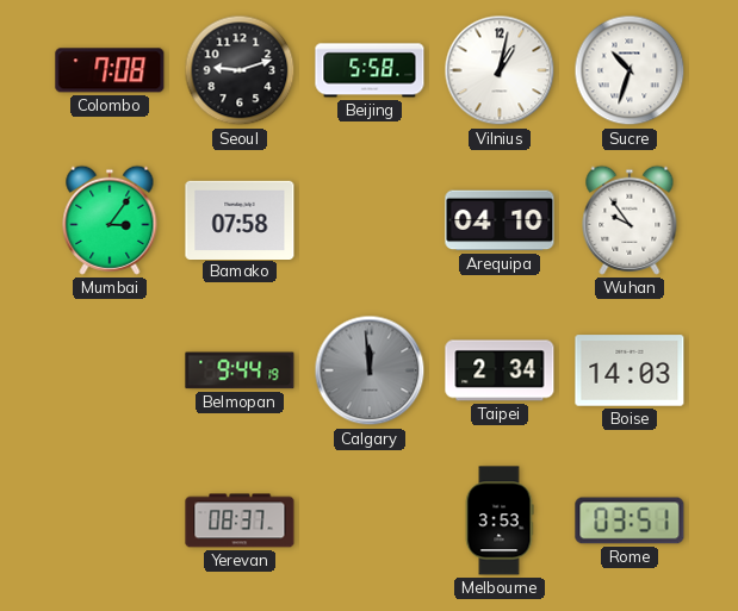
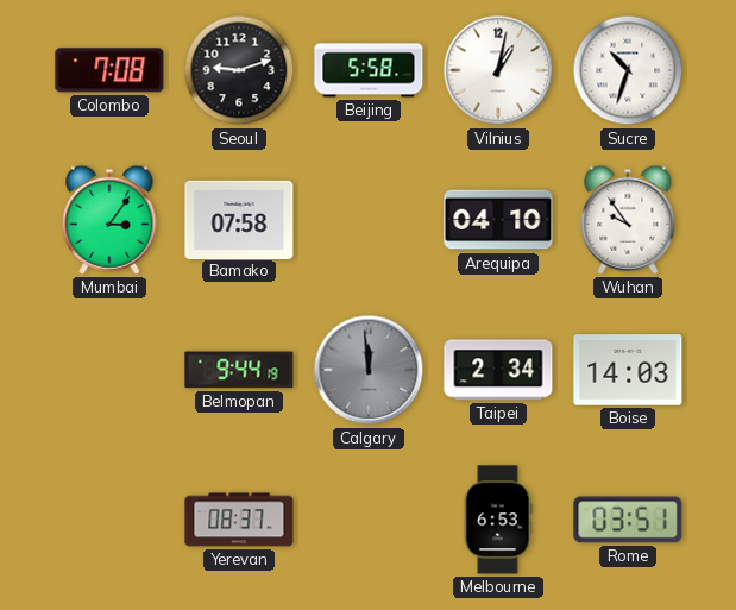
Melbourne: 3:53 -> 6:53 (498, 520)
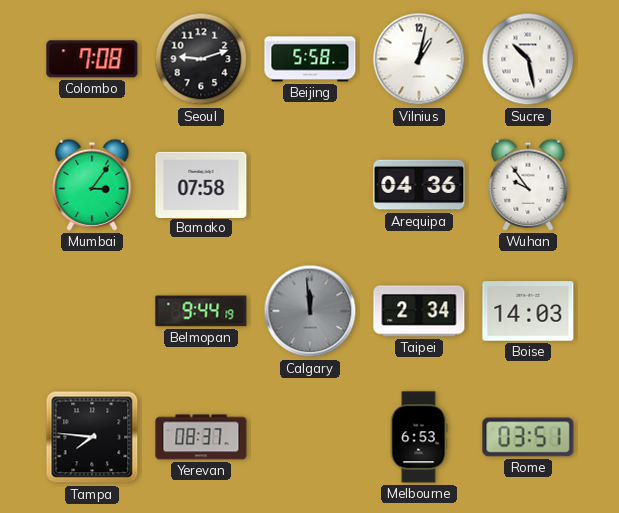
Sucre: 10:33 -> 10:28 (528, 59)
Arequipa: 04:10 -> 04:36 (419, 185)
Tampa: none -> 7:46 (92, 437)
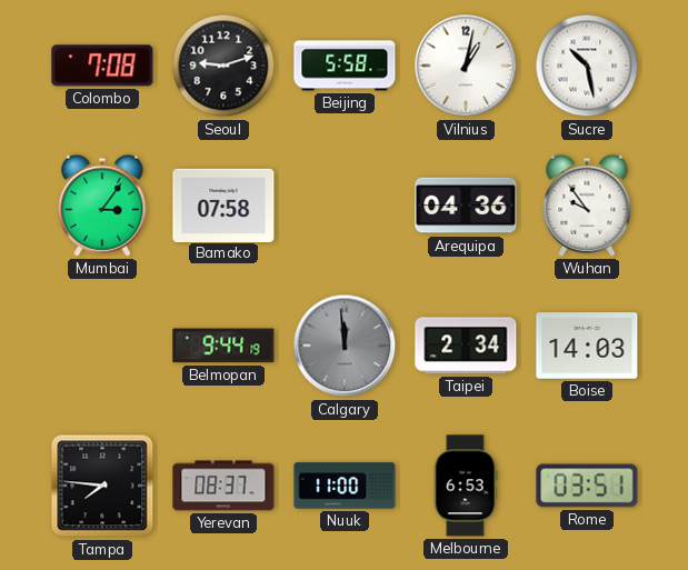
Nuuk: none -> 11:00 (345, 486)
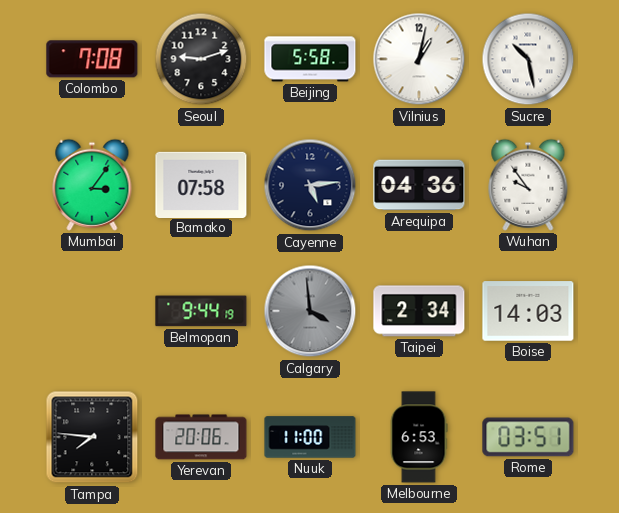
Cayenne: none -> 5:14 (310, 185)
Calgary: 11:59 -> 3:59 (310, 311)
Yerevan: 08:37 -> 20:06 (201, 437)
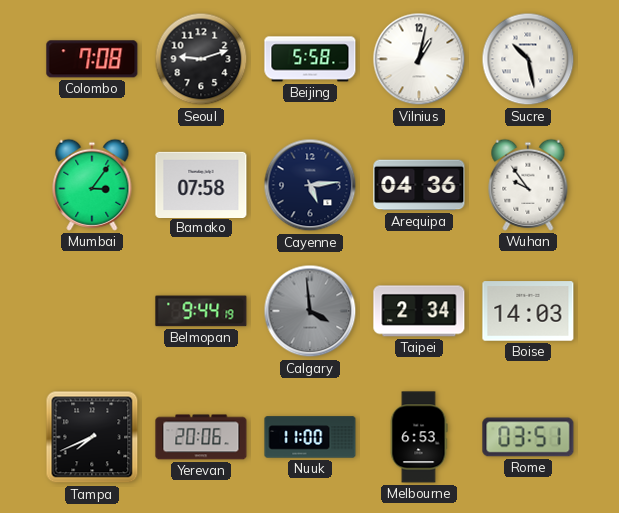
Tampa: 7:46 -> 7:41 (92, 437)
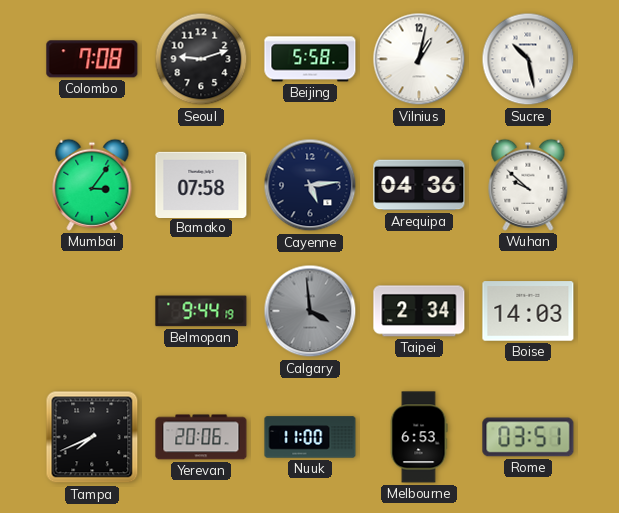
Wuhan: 9:54 -> 9:52 (528, 185)
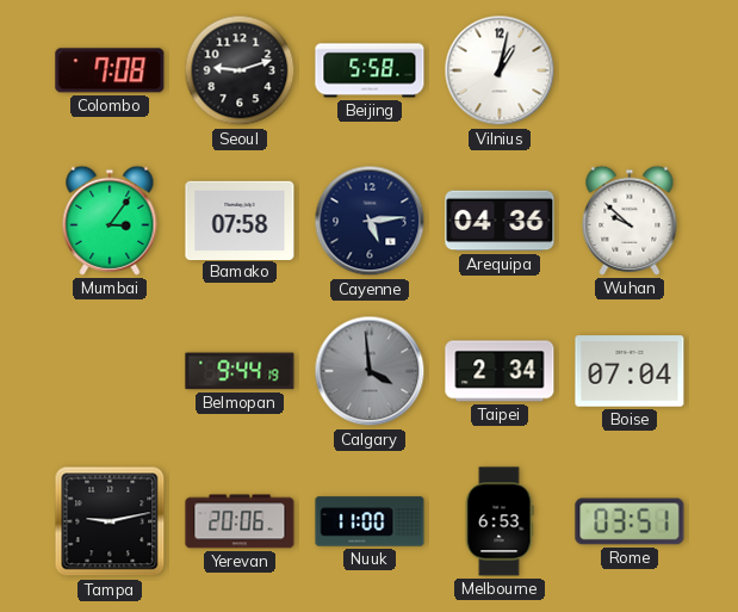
Sucre: 10:28 -> none (528, 59)
Boise: 14:03 -> 07:04 (630, 371)
Tampa: 7:41 -> 9:13 (110, 521)
